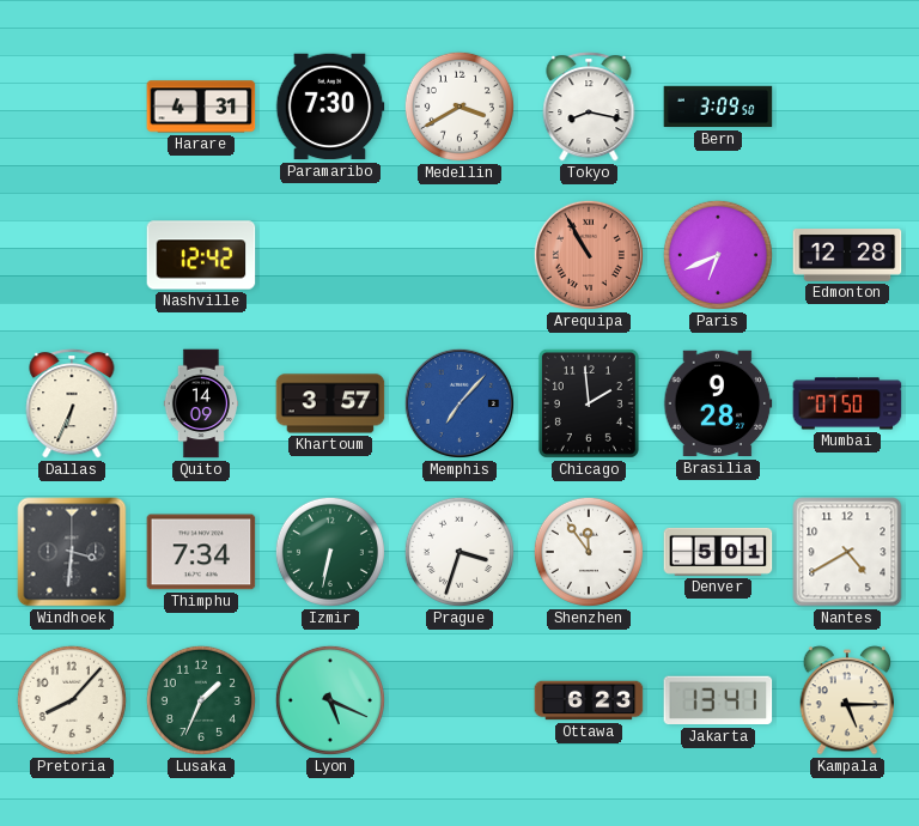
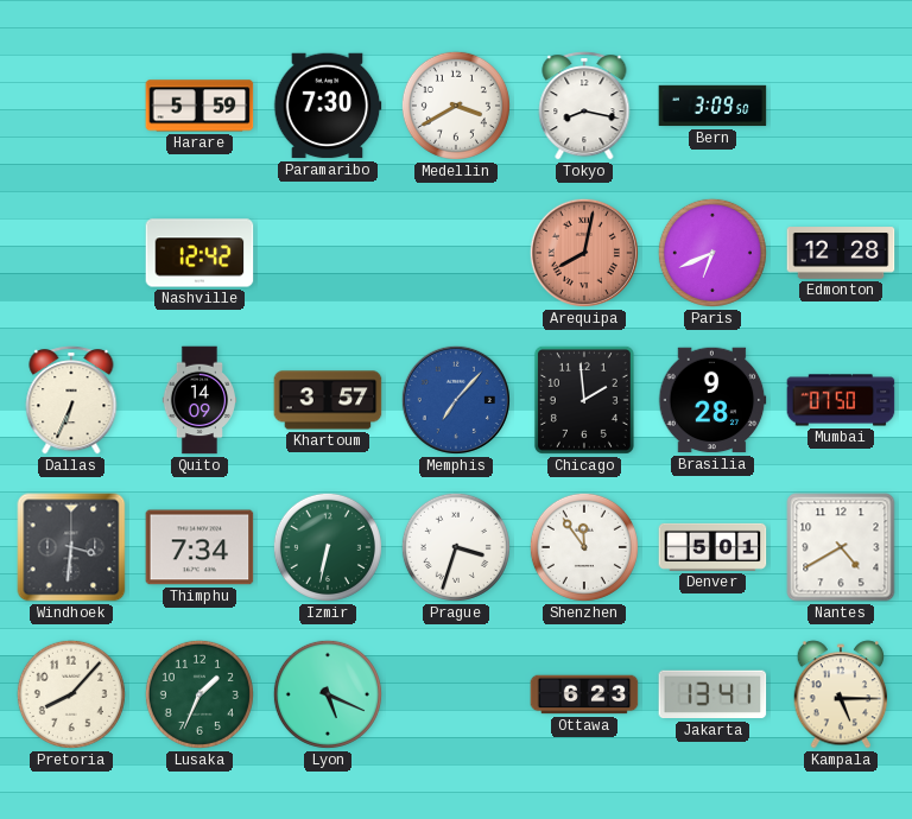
Harare: 4:31 -> 5:59 (199, 106)
Arequipa: 10:55 -> 8:02 (584, 253)
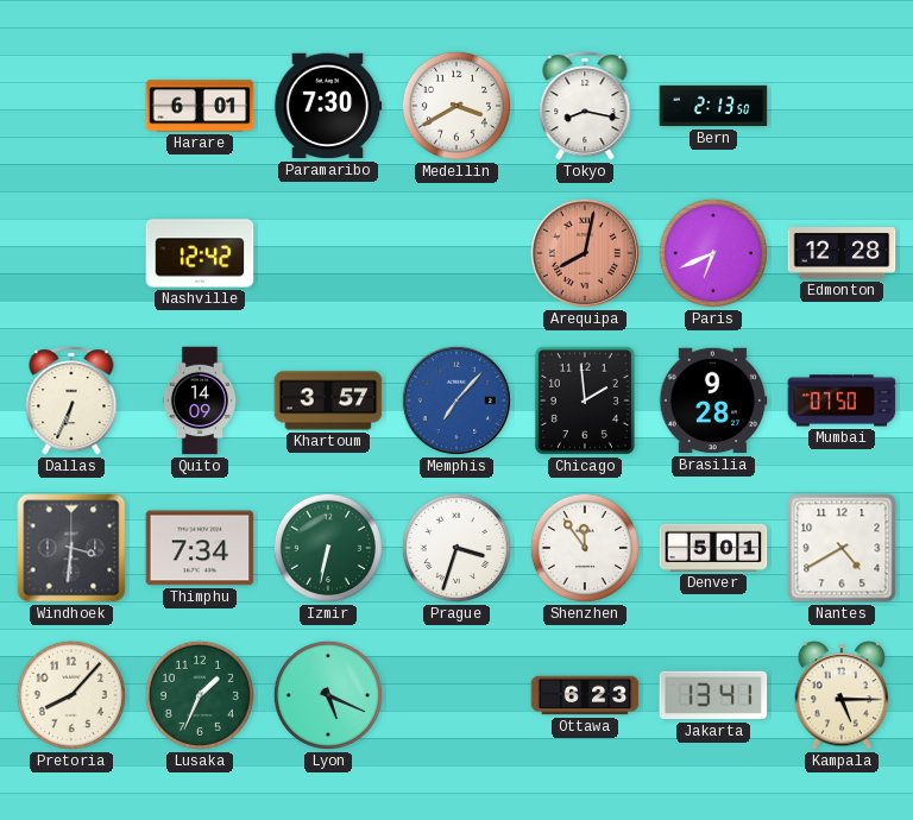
Harare: 5:59 -> 6:01 (200, 106)
Bern: 3:09 -> 2:13 (713, 106)
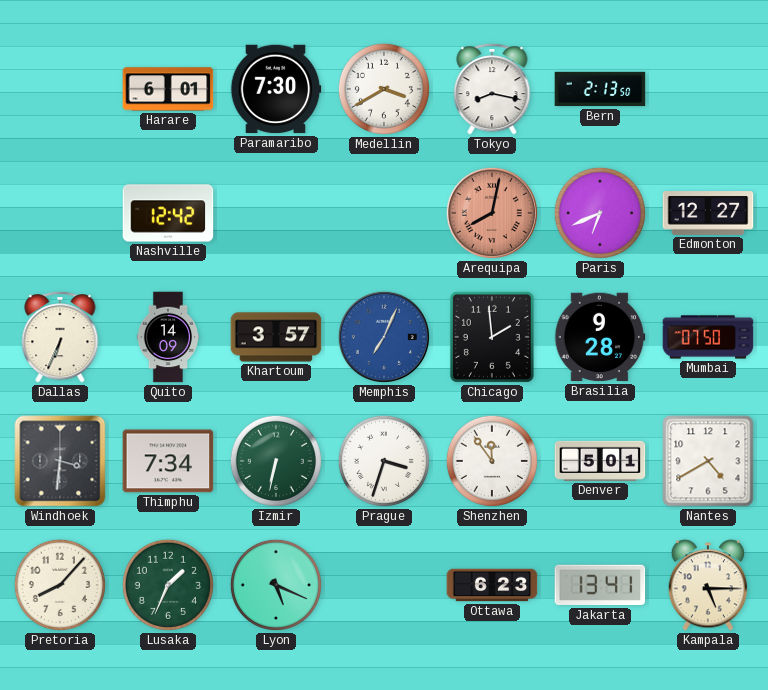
Edmonton: 12:28 -> 12:27 (708, 213)
Memphis: 7:07 -> 7:04 (384, 337)
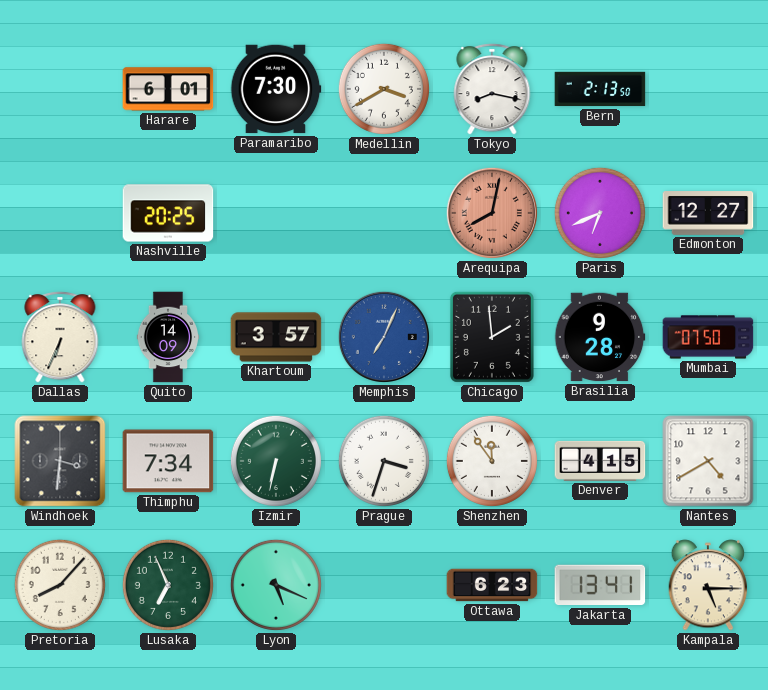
Nashville: 12:42 -> 20:25 (168, 213)
Denver: 5:01 -> 4:15 (600, 461)
Lusaka: 1:34 -> 6:56 (168, 585)
